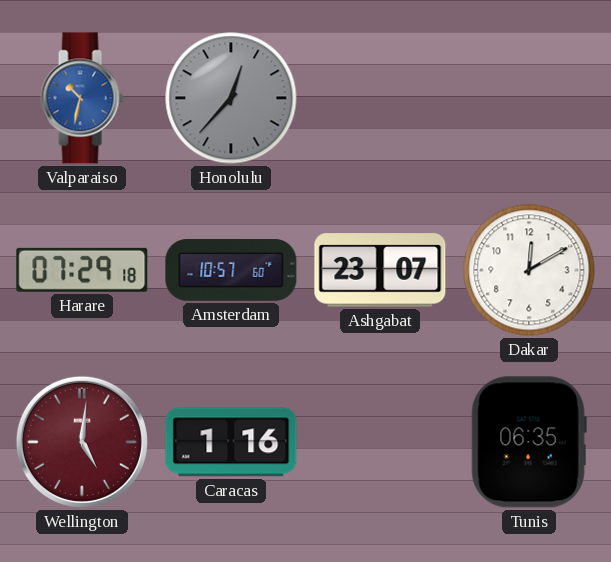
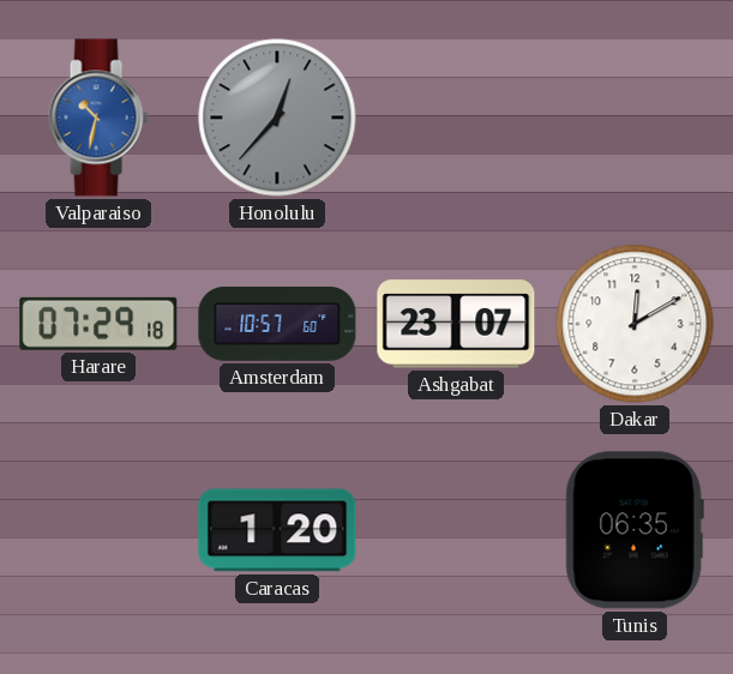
Wellington: 5:01 -> none (82, 442)
Caracas: 1:16 -> 1:20 (277, 530)
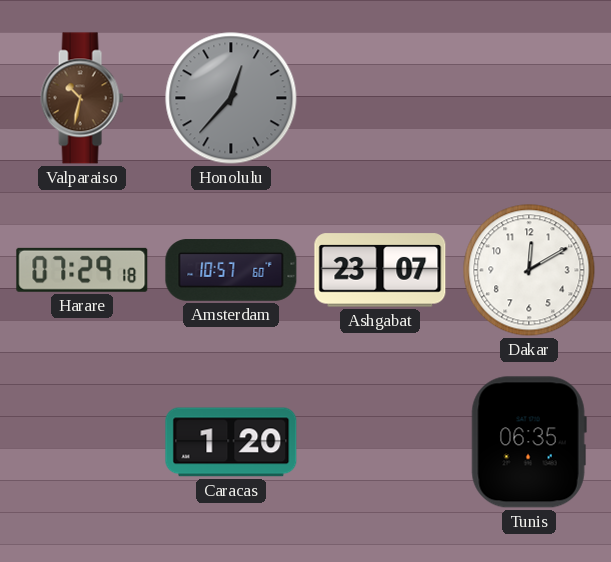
Valparaiso dial: blue -> brown (82, 98)
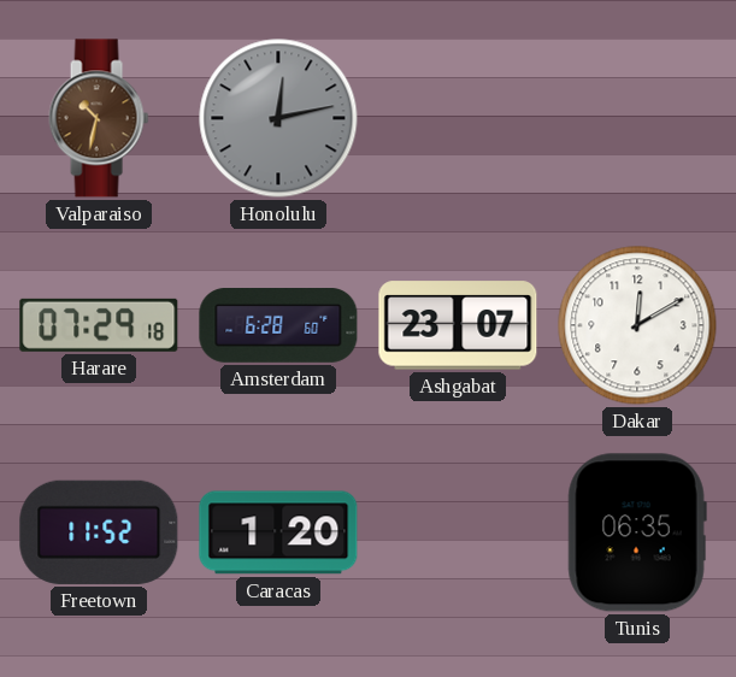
Honolulu: 12:37 -> 12:13 (278, 118)
Amsterdam: 10:57 -> 6:28 (278, 326)
Freetown: none -> 11:52 (99, 532)
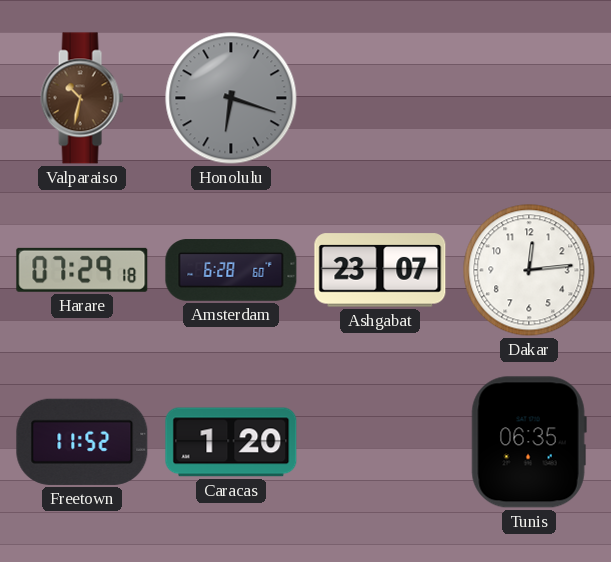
Honolulu: 12:13 -> 6:18 (231, 98)
Dakar: 12:10 -> 12:14 (529, 270)
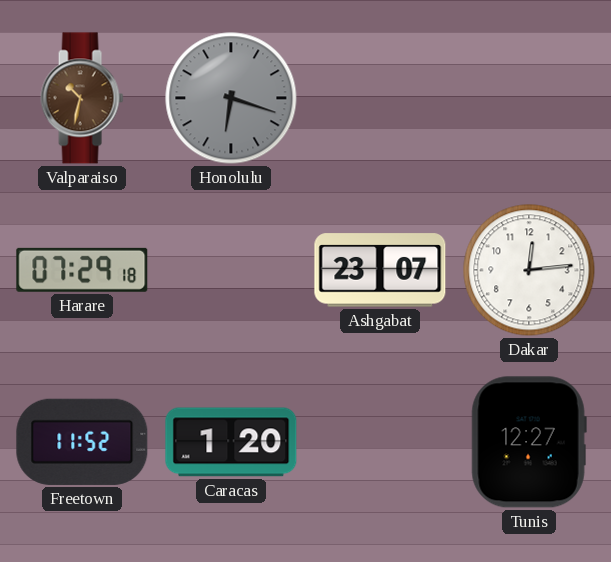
Amsterdam: 6:28 -> none (231, 271)
Tunis: 06:35 -> 12:27 (529, 442)
